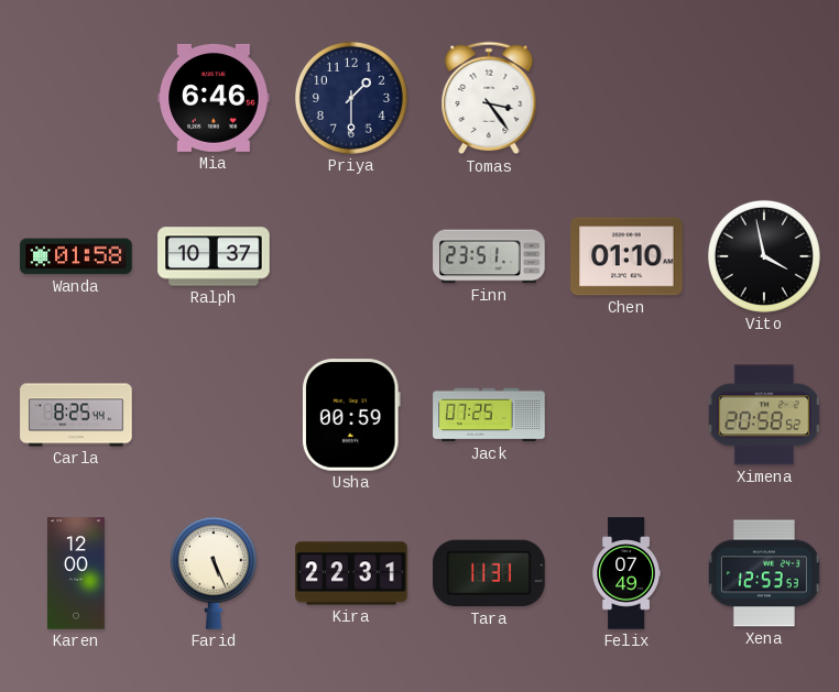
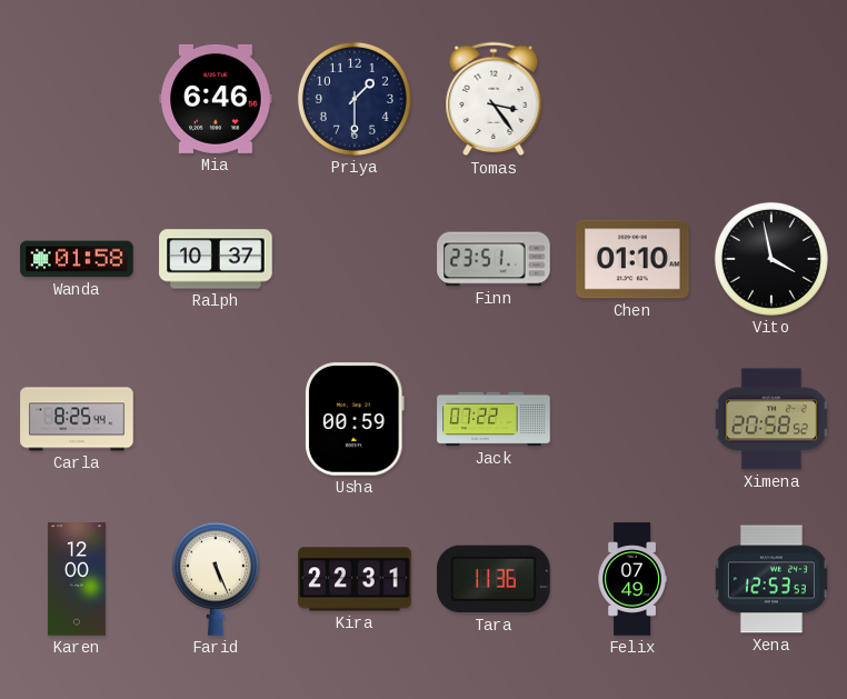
Jack: 07:25 -> 07:22 (494, 419)
Tara: 11:31 -> 11:36 (494, 579)
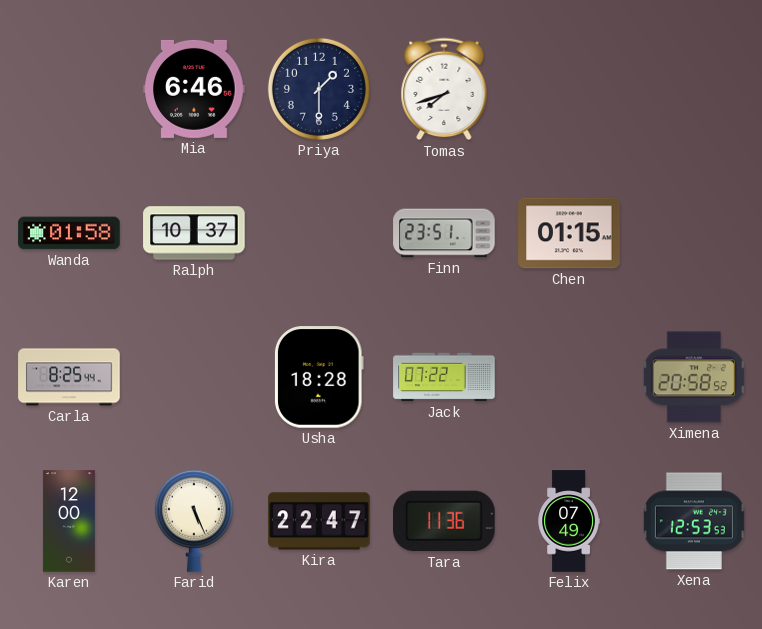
Tomas: 3:24 -> 7:42 (444, 89)
Chen: 01:10 -> 01:15 (569, 233)
Vito: 3:58 -> none (771, 259)
Usha: 00:59 -> 18:28 (319, 377)
Kira: 22:31 -> 22:47 (319, 521)
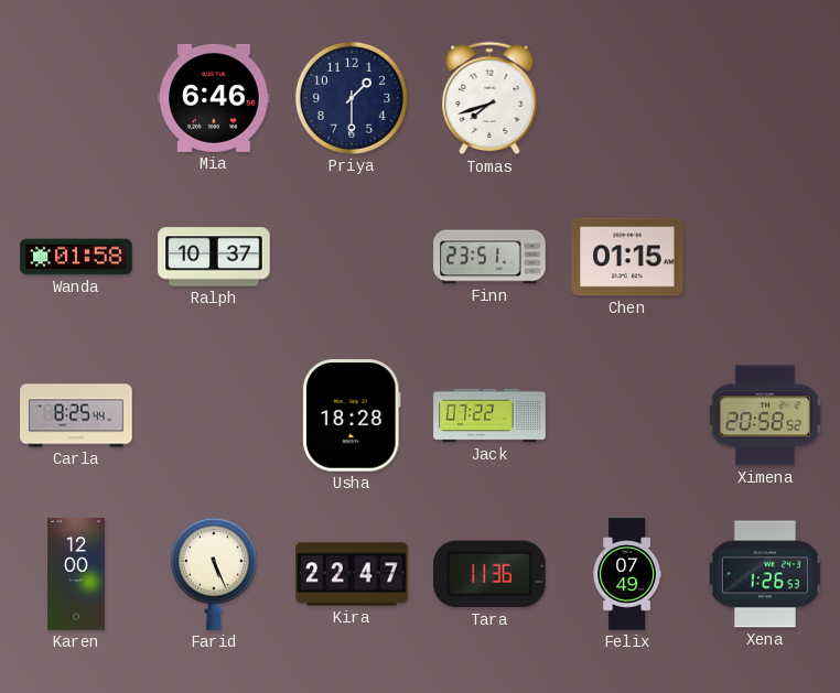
Xena: 12:53 -> 1:26 (765, 574)
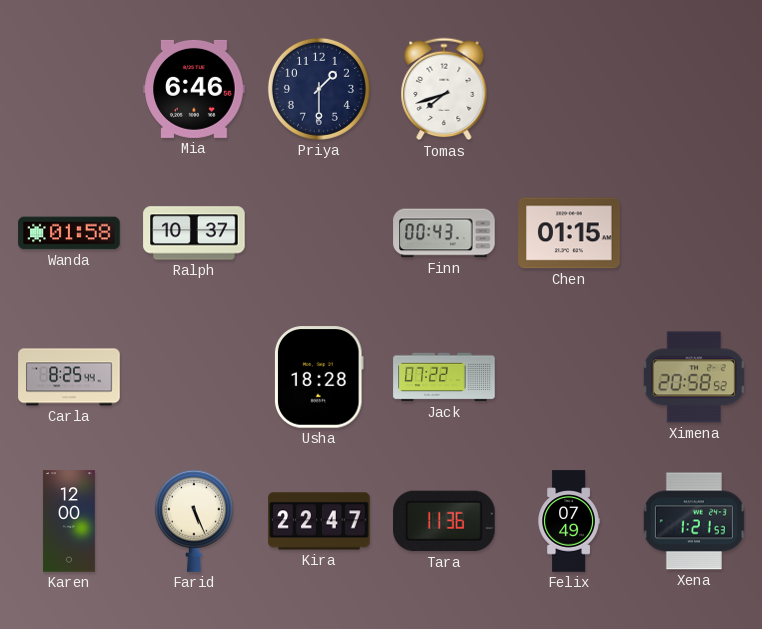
Finn: 23:51 -> 00:43 (444, 233)
Xena: 1:26 -> 1:21 (694, 521)
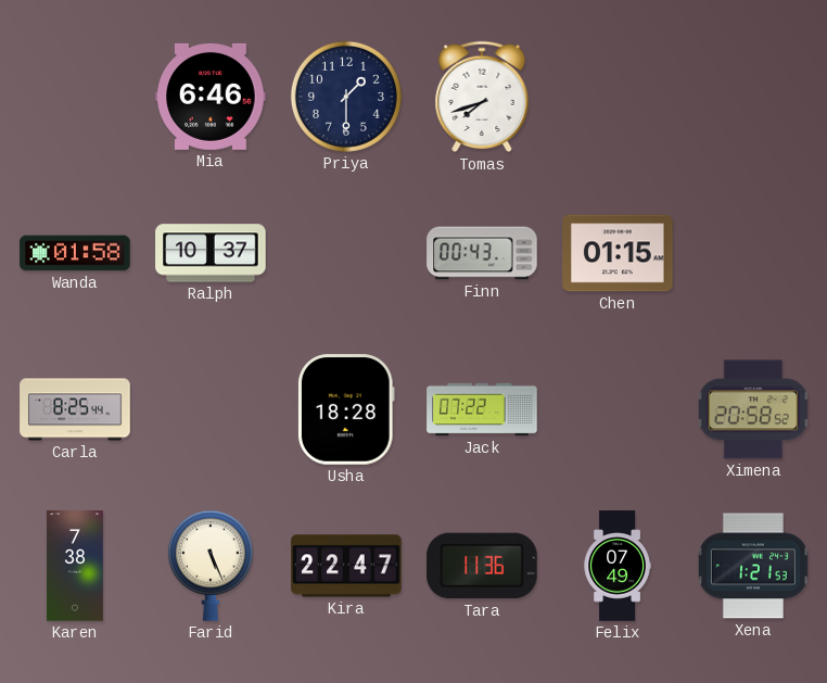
Karen: 12:00 -> 7:38 (75, 566)
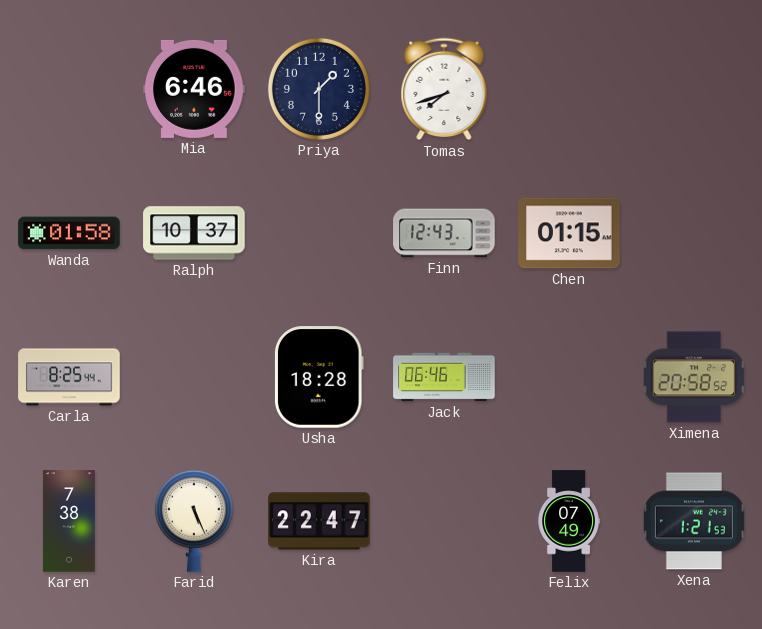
Finn: 00:43 -> 12:43 (444, 233)
Jack: 07:22 -> 06:46 (444, 377)
Tara: 11:36 -> none (482, 566)
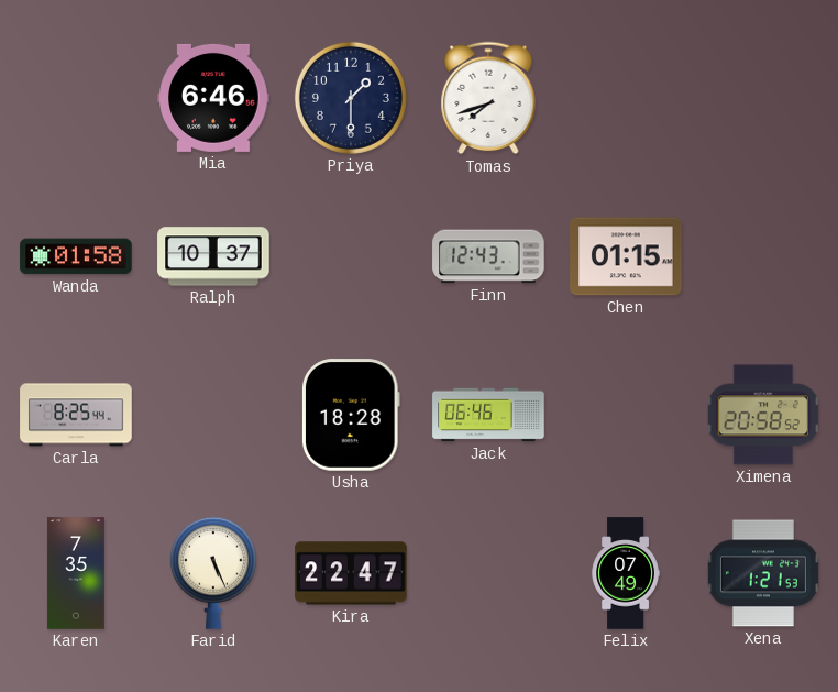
Karen: 7:38 -> 7:35 (76, 573)
